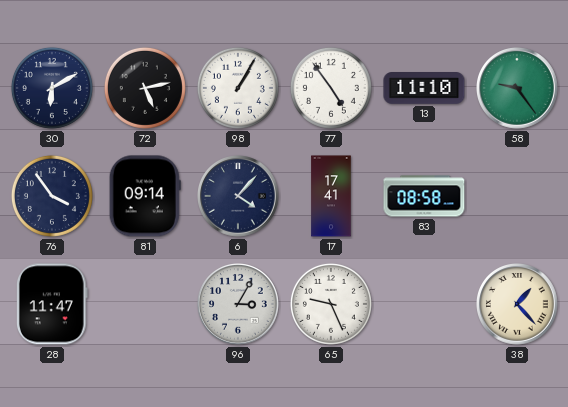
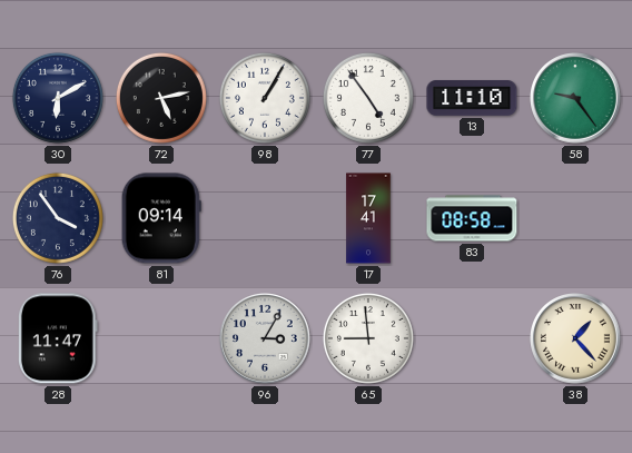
6: 4:07 -> none (239, 197)
65: 9:26 -> 8:59 (368, 338)
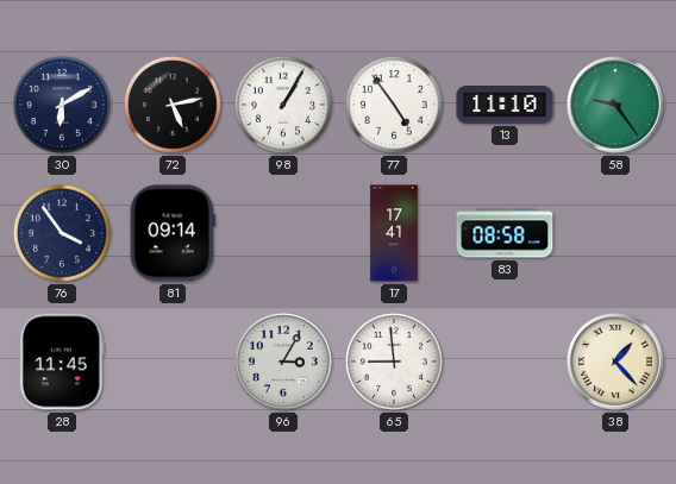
28: 11:47 -> 11:45 (63, 362)
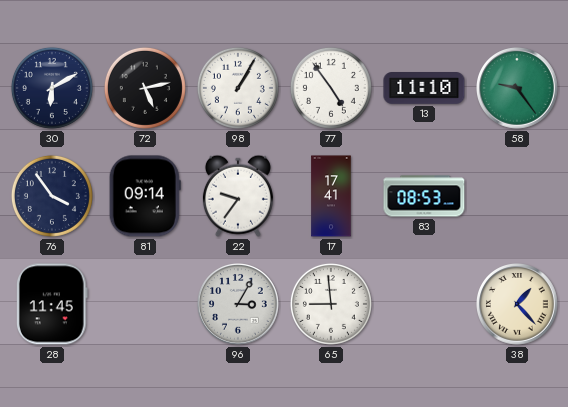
22: none -> 9:36 (238, 196)
83: 08:58 -> 08:53 (424, 196)
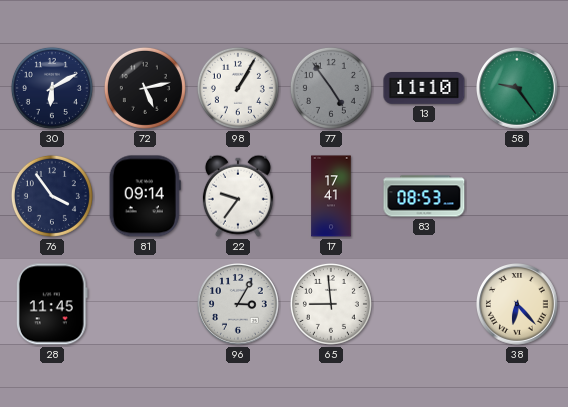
77 dial: white -> grey (331, 88)
38: 1:23 -> 6:23 (518, 305)
